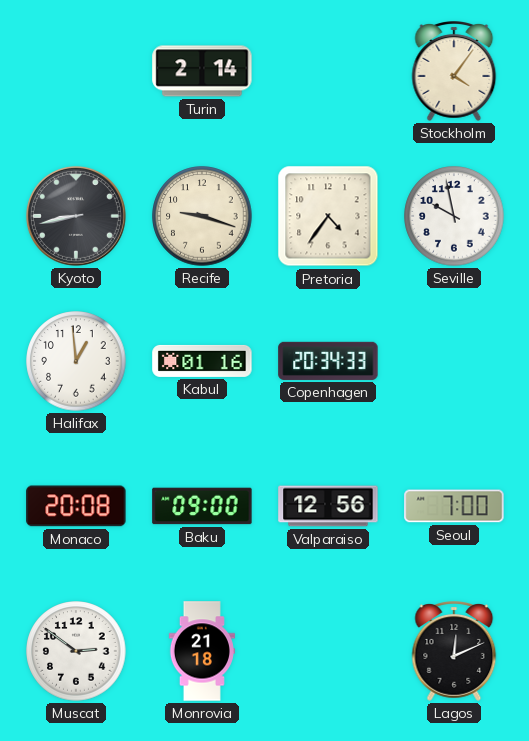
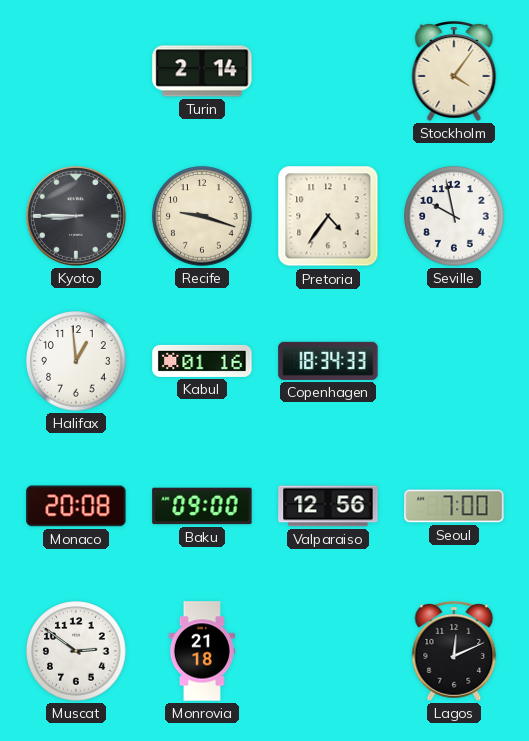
Kyoto: 8:43 -> 8:45 (76, 216)
Copenhagen: 20:34 -> 18:34 (328, 361)
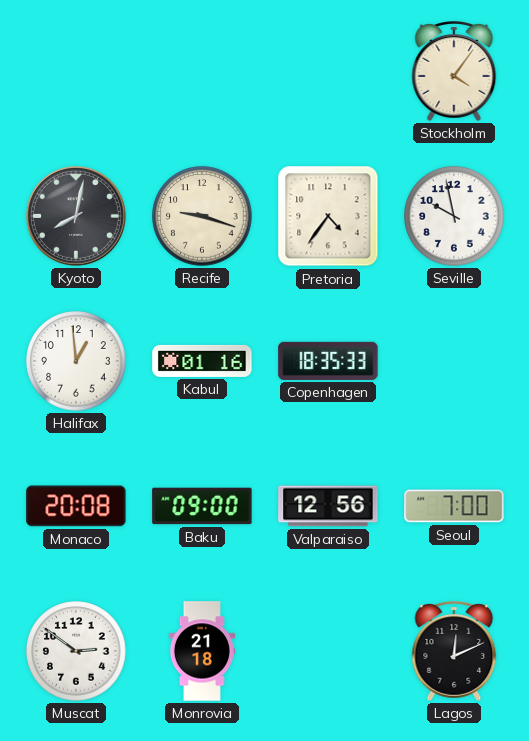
Turin: 2:14 -> none (202, 71)
Kyoto: 8:45 -> 8:02 (76, 216)
Copenhagen: 18:34 -> 18:35 (328, 361)
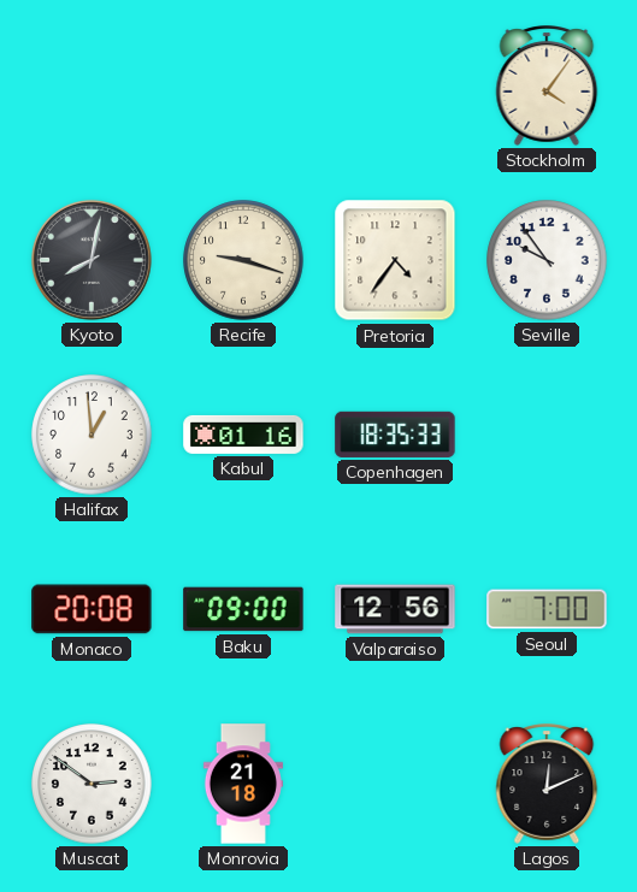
Seville: 9:58 -> 9:54 (547, 260)
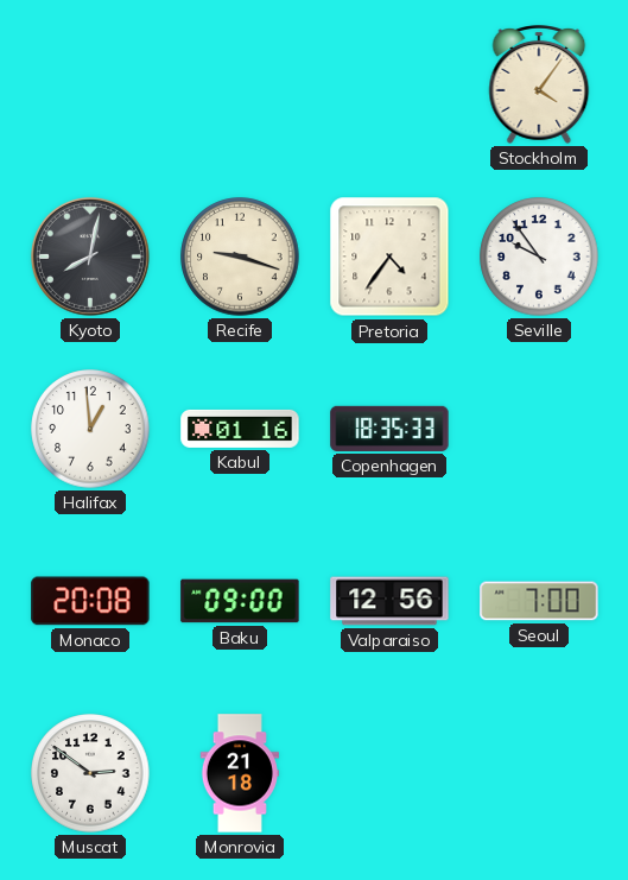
Lagos: 12:11 -> none (547, 785)
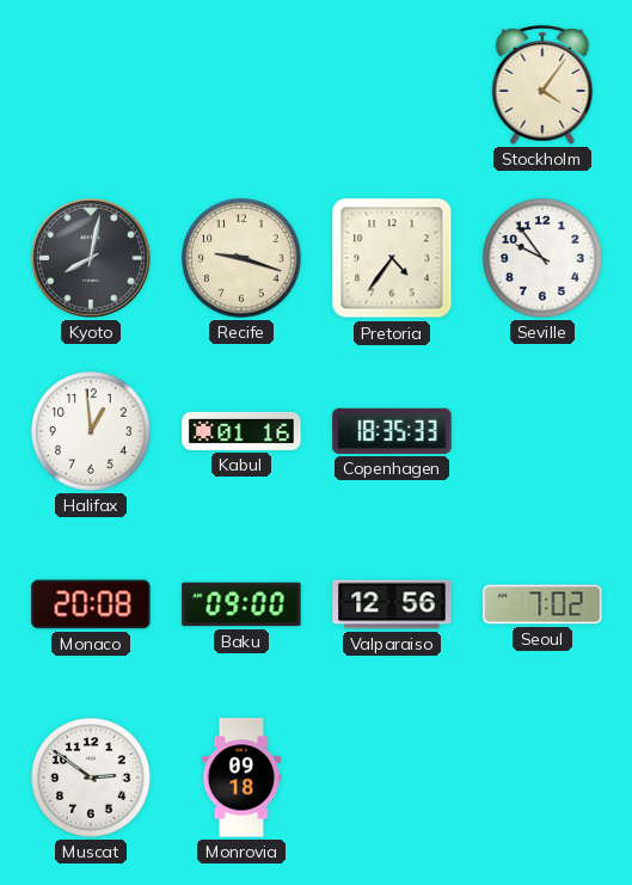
Seoul: 7:00 -> 7:02 (542, 604)
Monrovia: 21:18 -> 09:18 (241, 778)
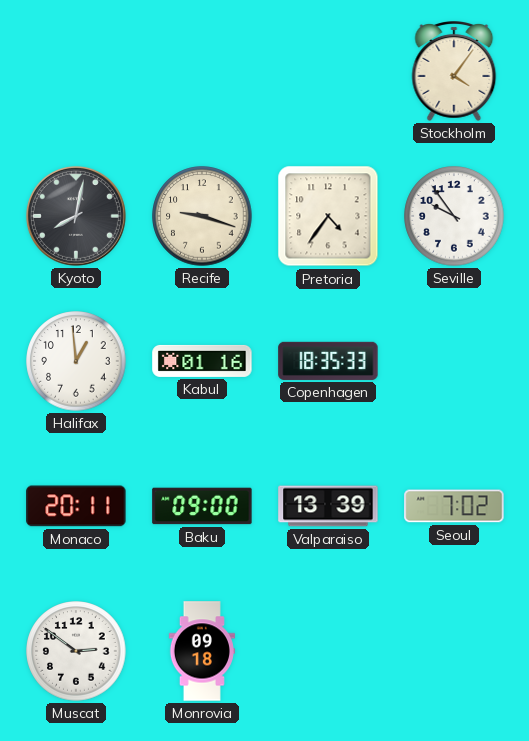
Monaco: 20:08 -> 20:11 (76, 506)
Valparaiso: 12:56 -> 13:39 (328, 506)
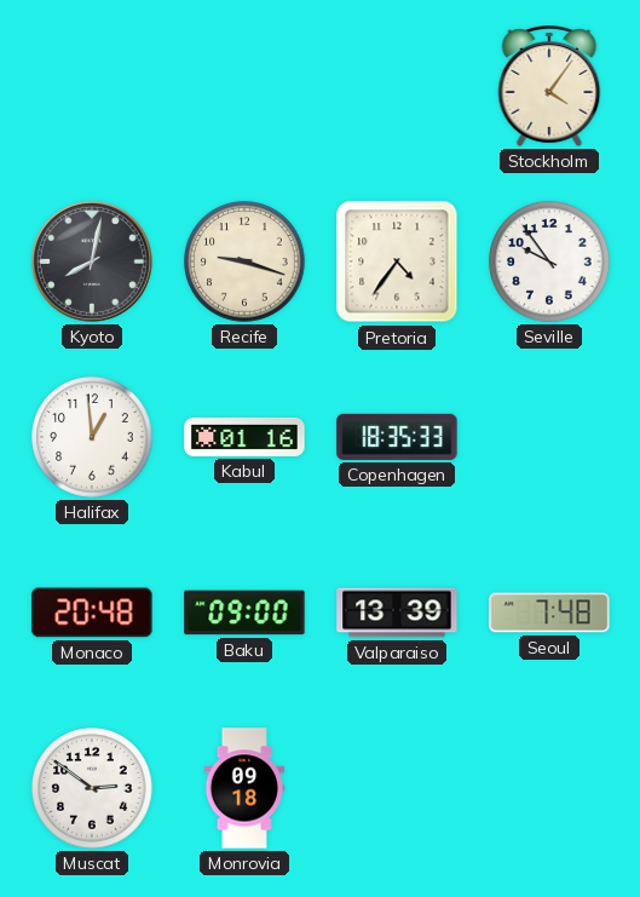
Monaco: 20:11 -> 20:48 (92, 613)
Seoul: 7:02 -> 7:48 (549, 613)
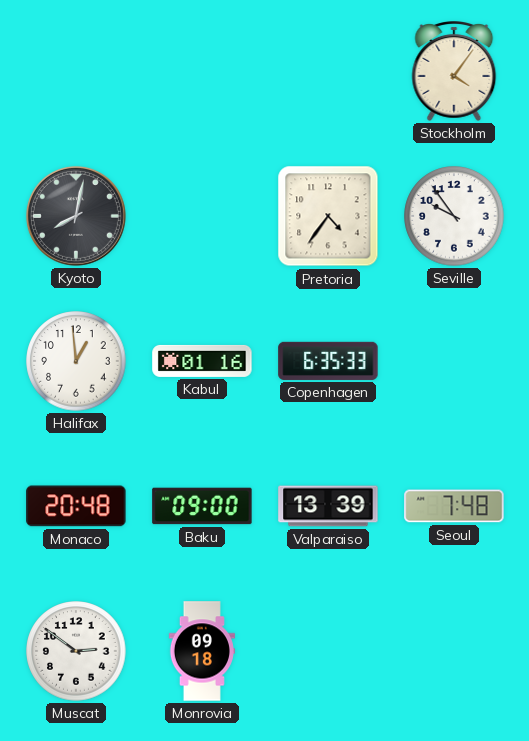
Recife: 9:18 -> none (244, 261)
Copenhagen: 18:35 -> 6:35 (328, 361)
